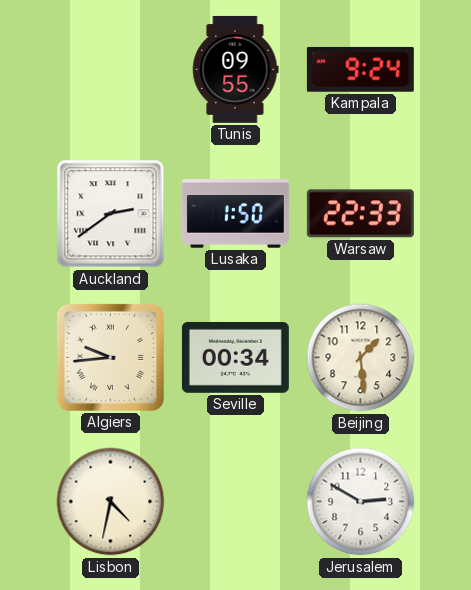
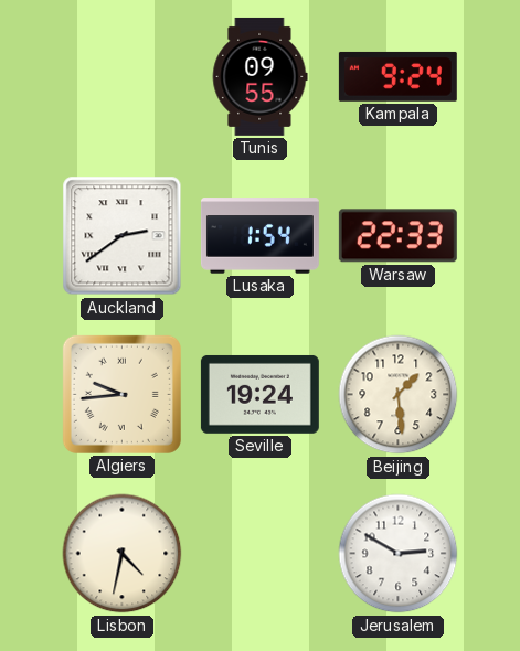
Lusaka: 1:50 -> 1:54 (259, 236)
Seville: 00:34 -> 19:24 (259, 394)
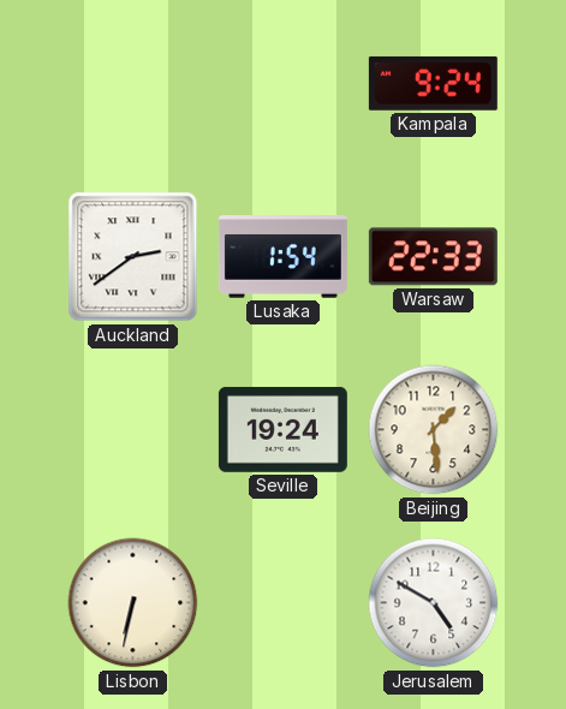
Tunis: 09:55 -> none (259, 76)
Algiers: 9:44 -> none (121, 394)
Lisbon: 4:32 -> 6:32 (133, 603)
Jerusalem: 2:50 -> 4:50 (434, 603)
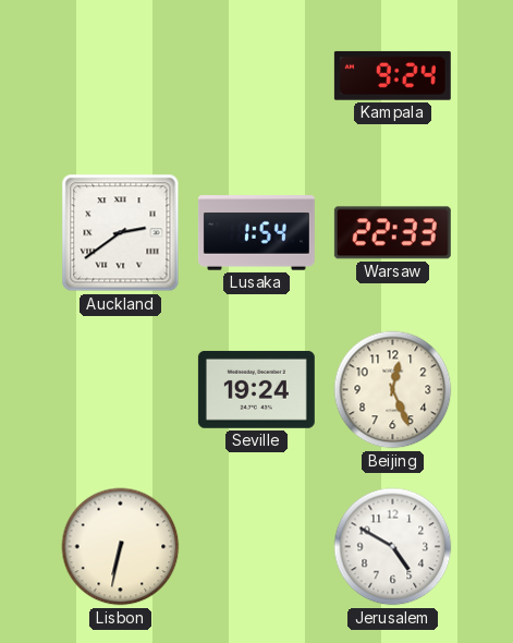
Beijing: 1:29 -> 12:26 (393, 390)
